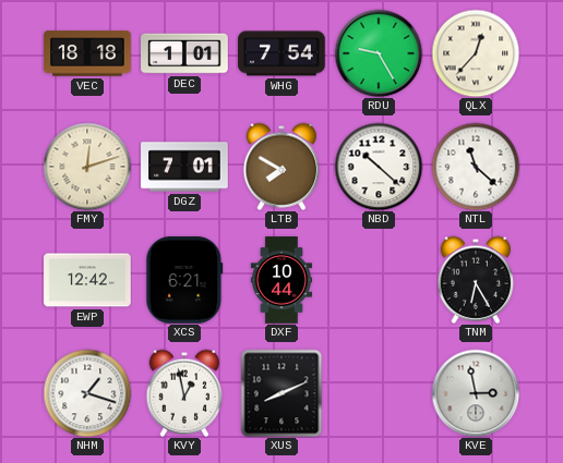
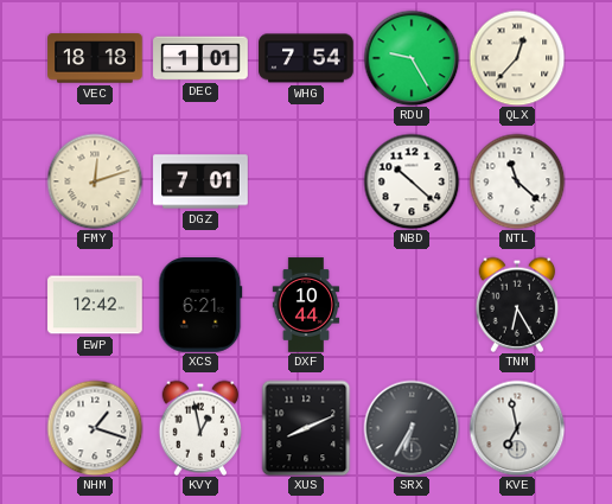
LTB: 7:50 -> none (281, 167)
SRX: none -> 6:35 (412, 428)
KVE: 2:58 -> 6:58 (517, 428)
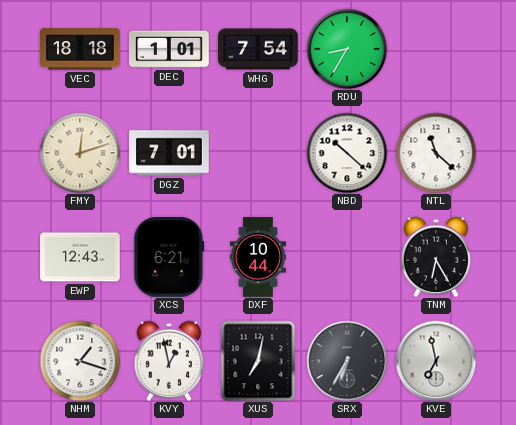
RDU: 9:25 -> 8:35 (347, 49)
QLX: 12:37 -> none (517, 58)
EWP: 12:42 -> 12:43 (80, 257)
XUS: 8:11 -> 7:02 (258, 361)
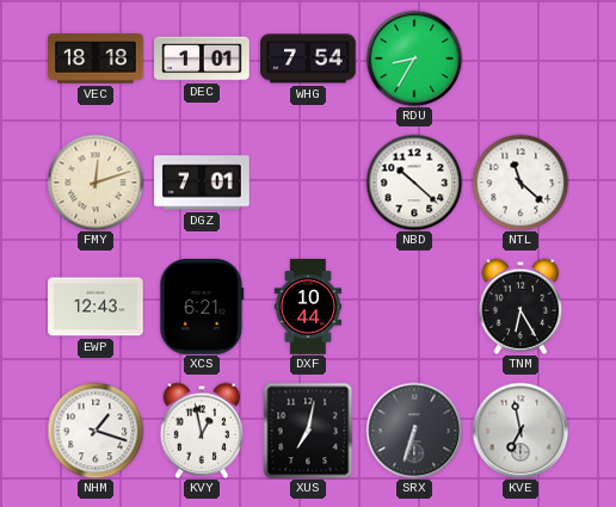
SRX: 6:35 -> 6:33 (414, 431)
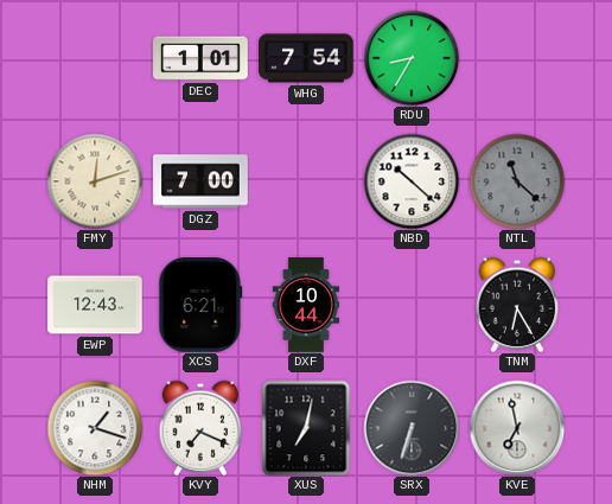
VEC: 18:18 -> none (96, 58)
DGZ: 7:01 -> 7:00 (200, 181)
NTL dial: white -> grey (517, 181)
KVY: 12:58 -> 7:19 (200, 428)
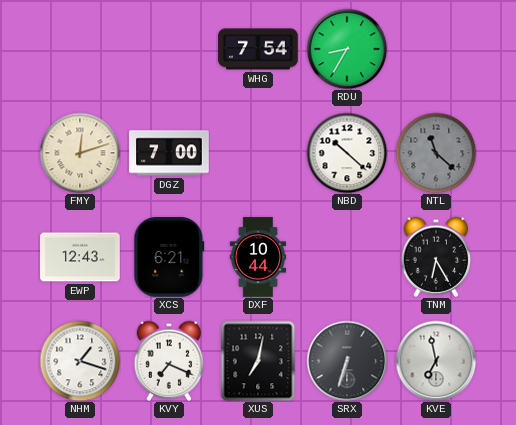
DEC: 1:01 -> none (200, 58)
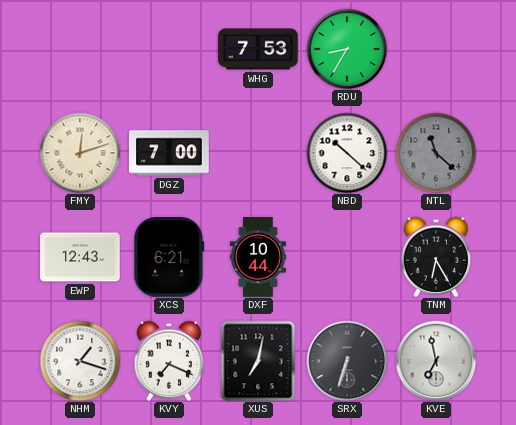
WHG: 7:54 -> 7:53 (258, 49)
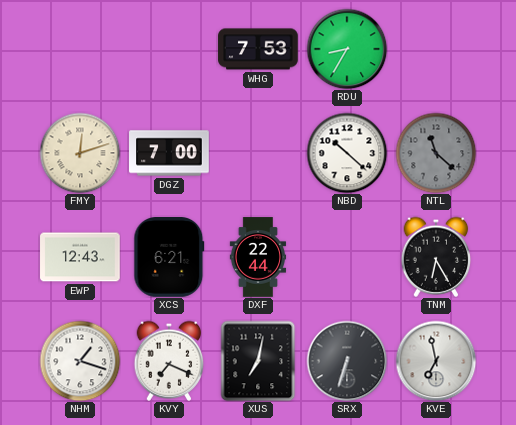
DXF: 10:44 -> 22:44 (258, 257)
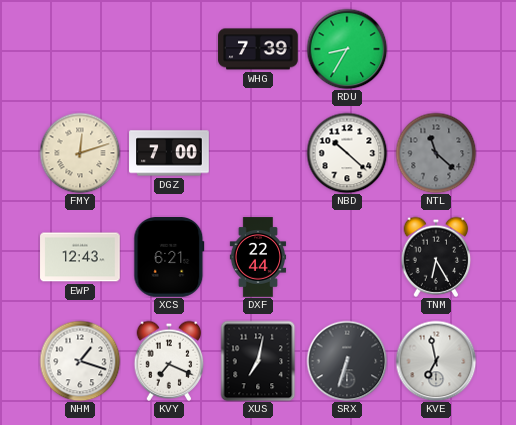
WHG: 7:53 -> 7:39 (258, 49)
